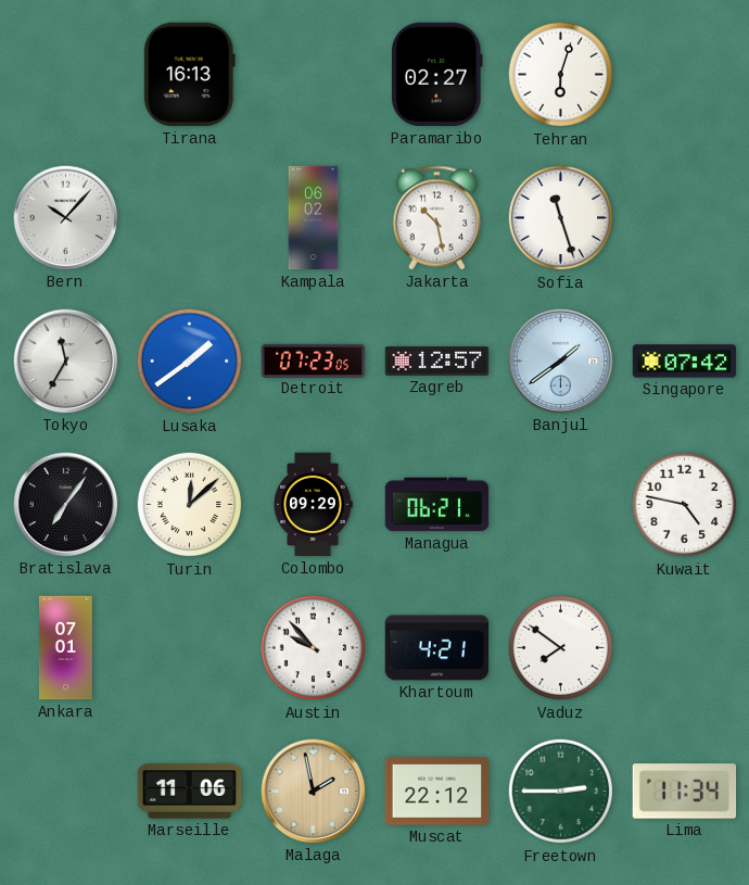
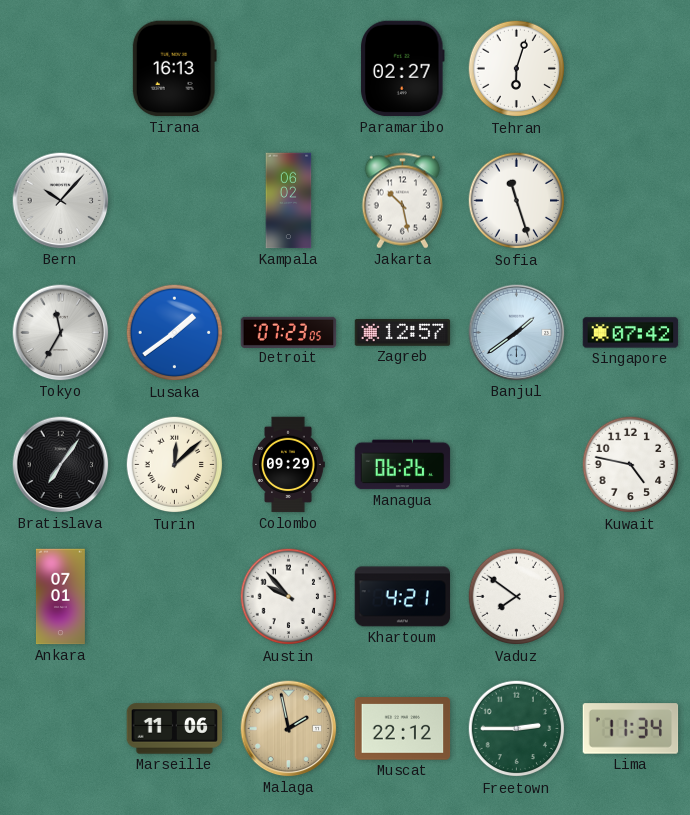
Managua: 06:21 -> 06:26 (403, 465)
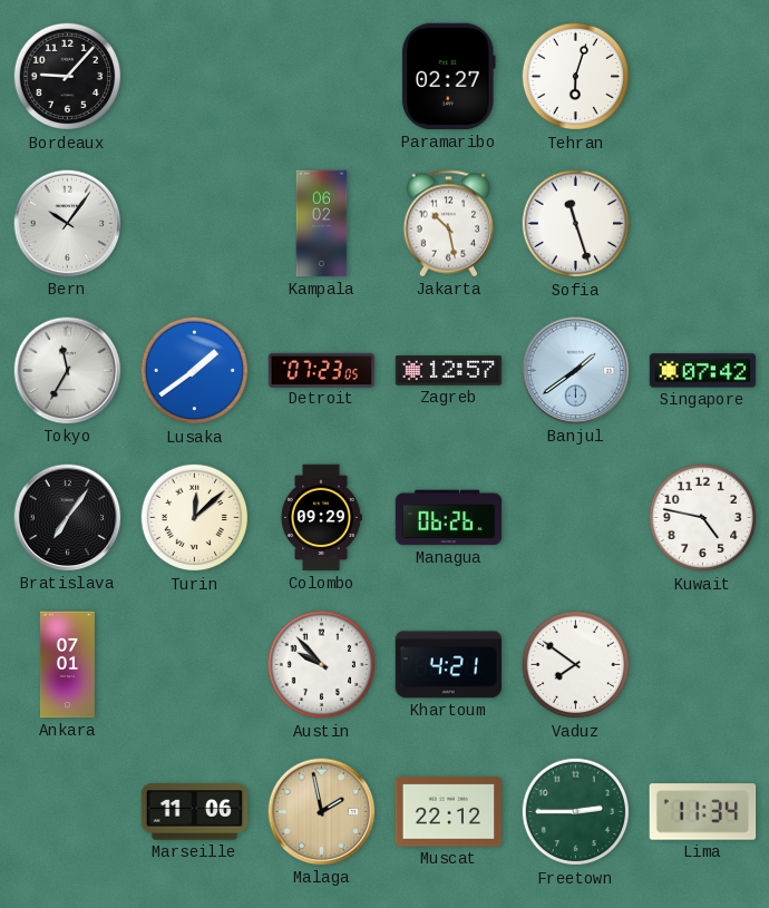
Bordeaux: none -> 9:07 (68, 77)
Tirana: 16:13 -> none (174, 69)
Bern: 10:07 -> 10:06 (68, 224)
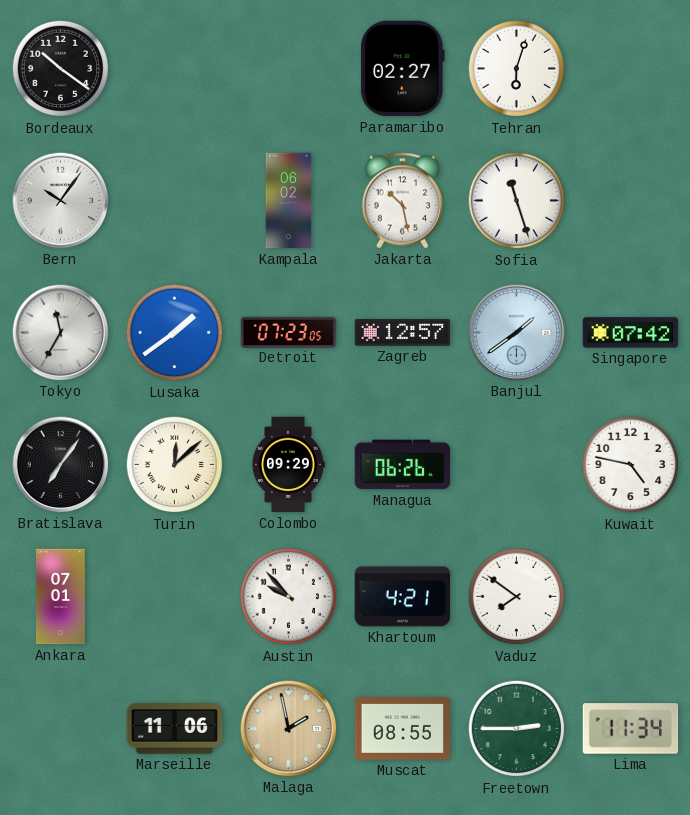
Bordeaux: 9:07 -> 10:21 (61, 69)
Muscat: 22:12 -> 08:55 (403, 729)
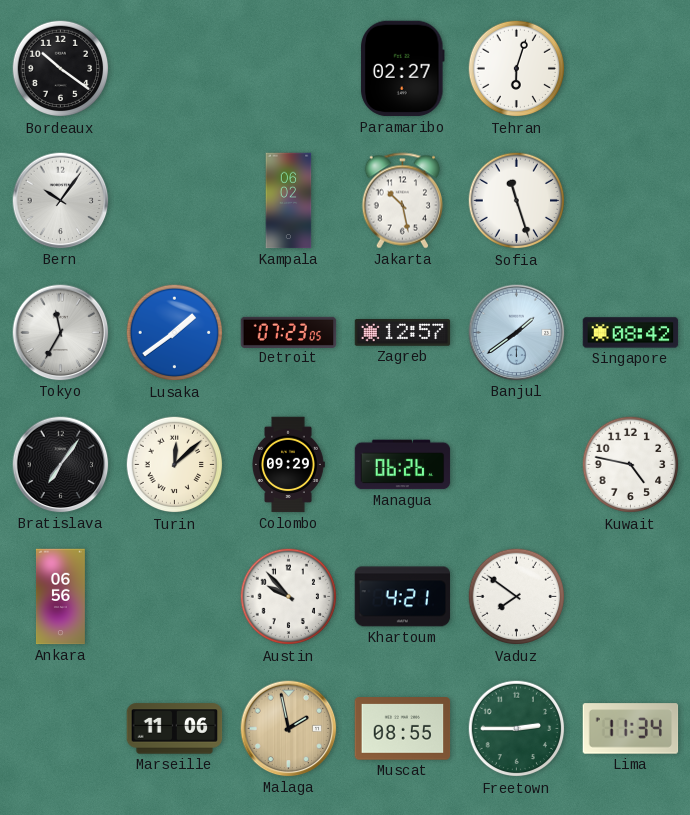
Singapore: 07:42 -> 08:42 (631, 333)
Ankara: 07:01 -> 06:56 (60, 597)
